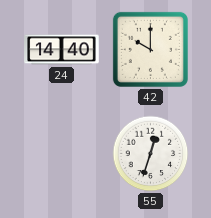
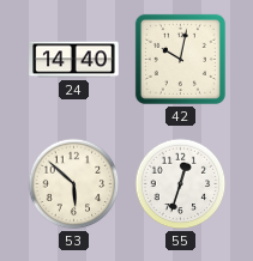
42: 10:00 -> 10:02 (180, 59)
53: none -> 5:52 (74, 184)
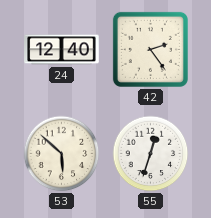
24: 14:40 -> 12:40 (62, 50)
42: 10:02 -> 2:24 (150, 49)
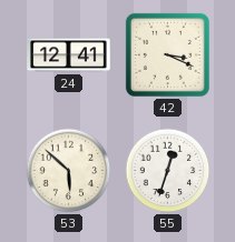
24: 12:40 -> 12:41 (69, 56)
42: 2:24 -> 3:19 (167, 54)
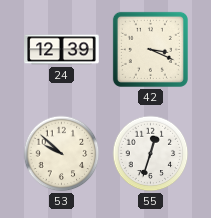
24: 12:41 -> 12:39 (62, 50)
53: 5:52 -> 9:52 (62, 154)
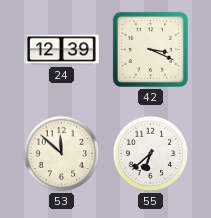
53: 9:52 -> 11:52 (62, 154)
55: 12:33 -> 6:38 (151, 154)
